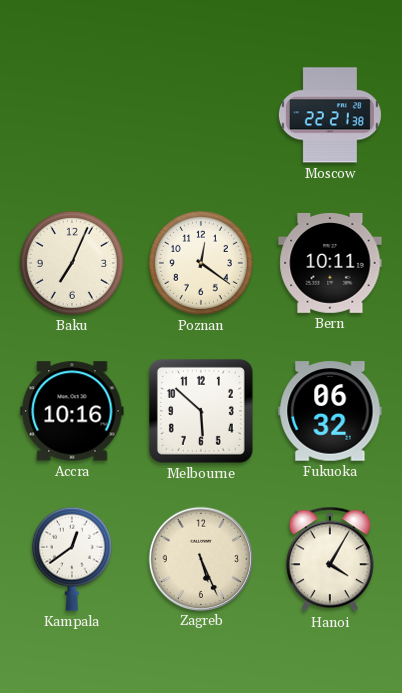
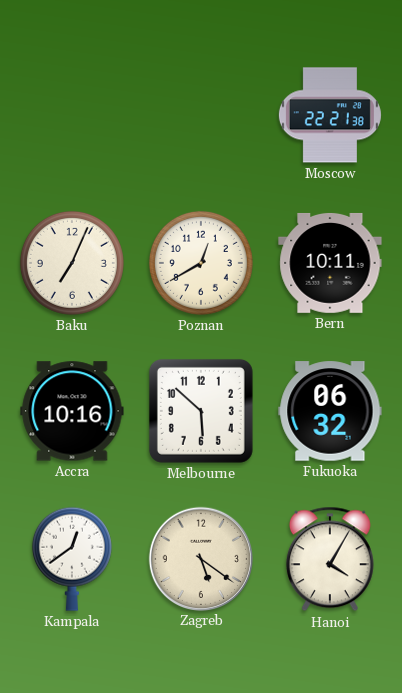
Poznan: 12:21 -> 12:40 (201, 263)
Zagreb: 5:26 -> 5:21 (200, 558)
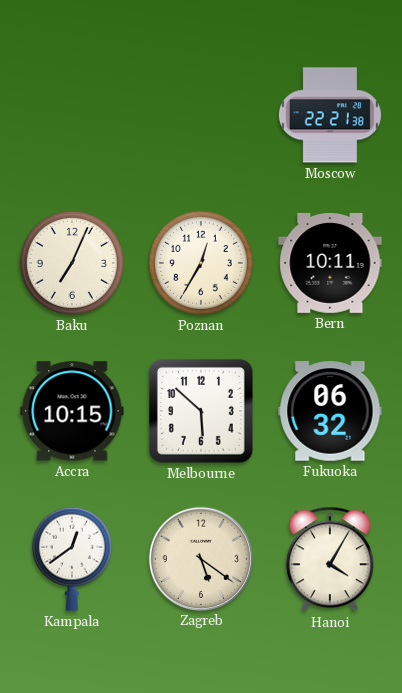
Poznan: 12:40 -> 12:35 (201, 263)
Accra: 10:16 -> 10:15 (72, 411)
